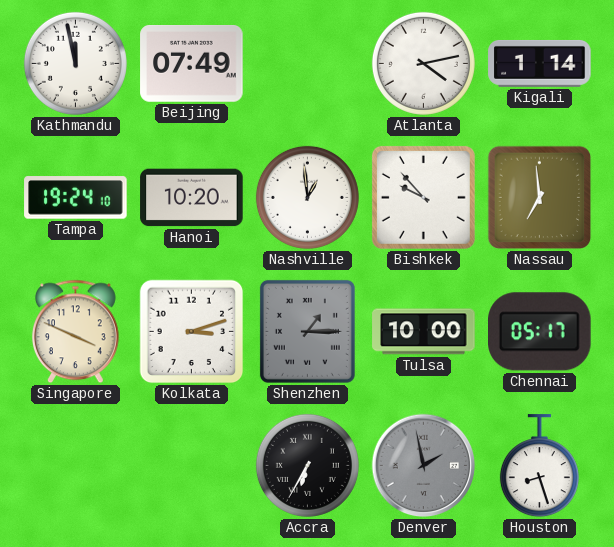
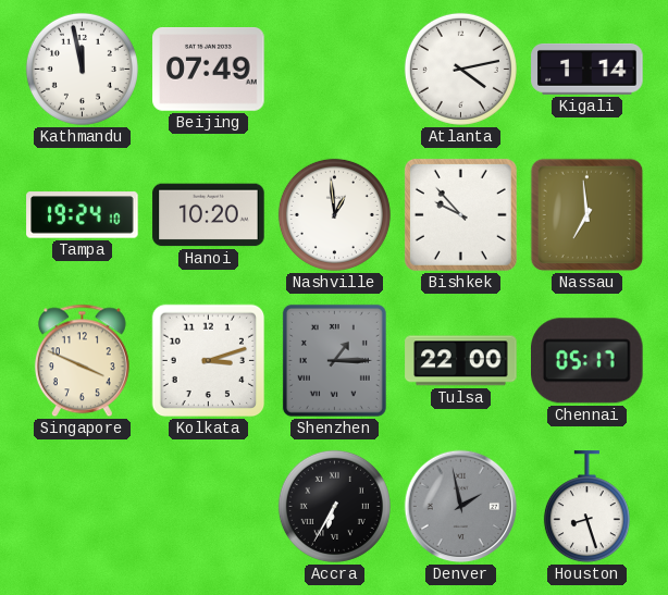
Tulsa: 10:00 -> 22:00 (461, 361)
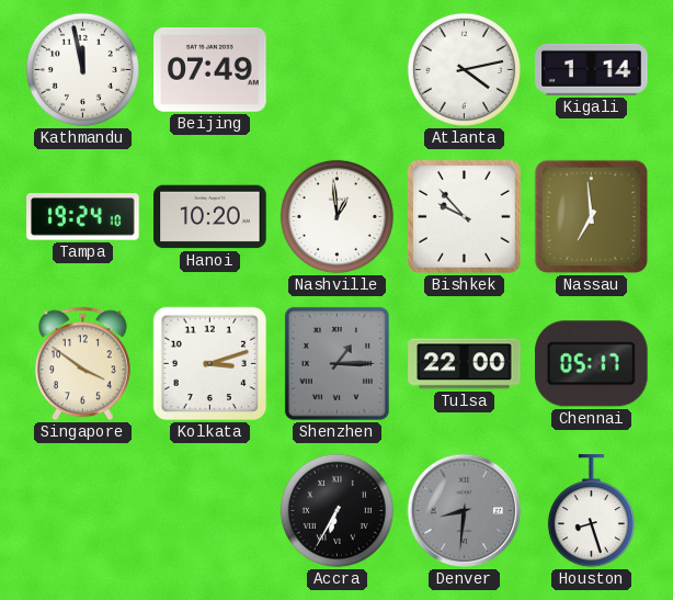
Singapore: 3:49 -> 3:51 (82, 364)
Denver: 1:58 -> 8:31 (465, 511)
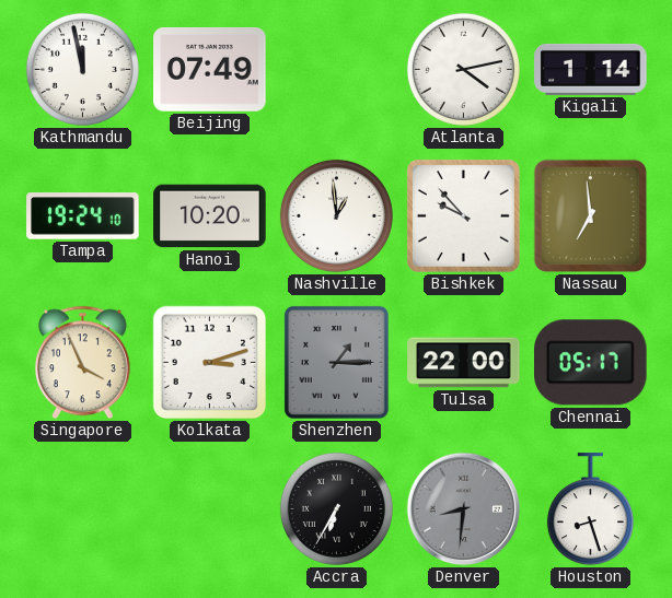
Singapore: 3:51 -> 3:56 (82, 363)
